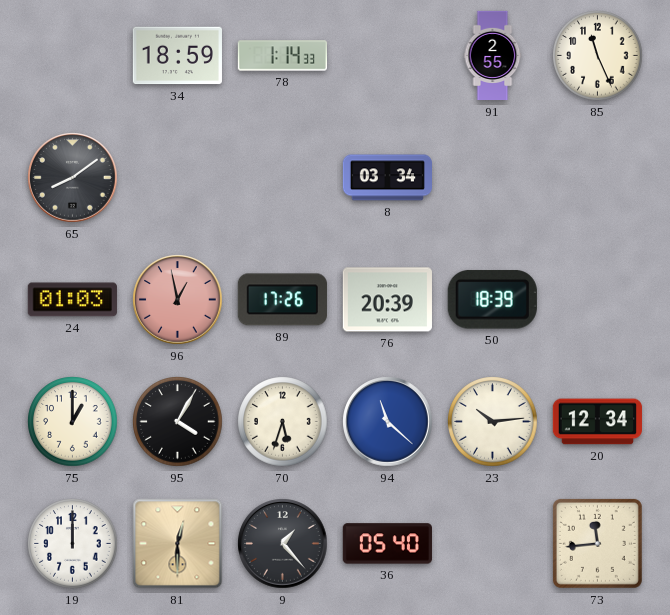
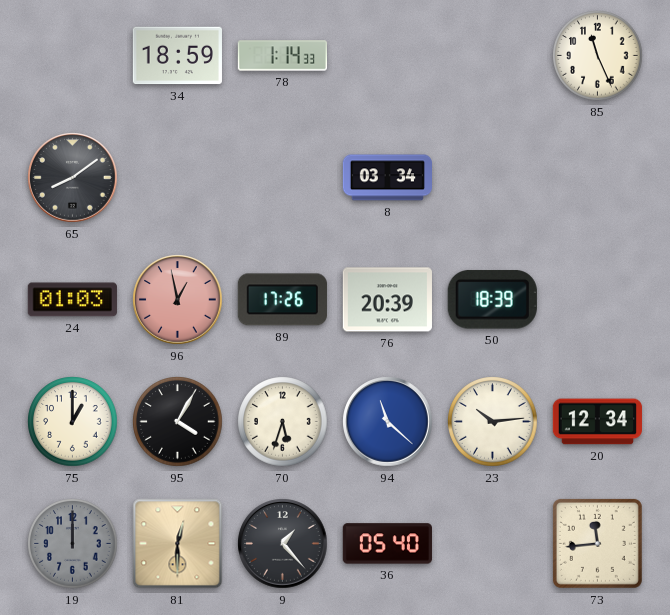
91: 2:55 -> none (493, 56)
19 dial: white -> grey (73, 544)
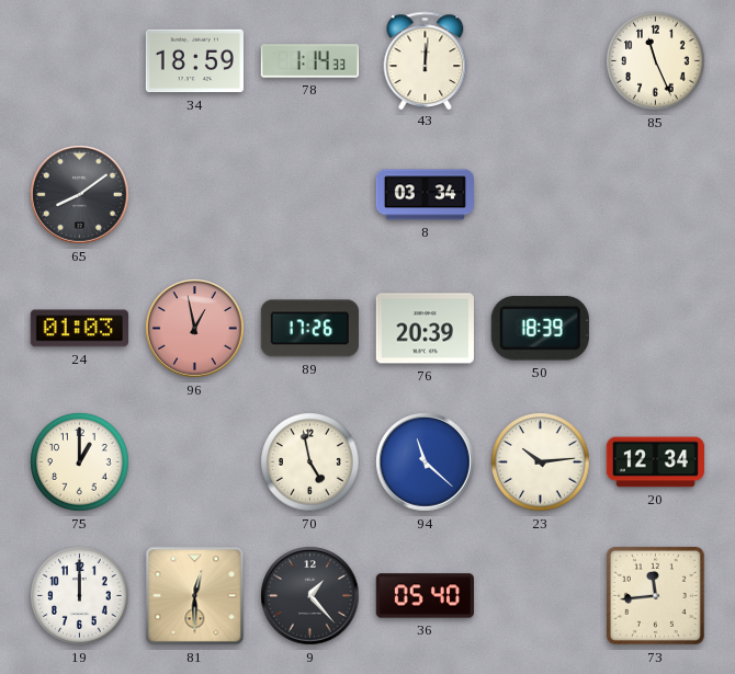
43: none -> 12:01 (426, 60)
95: 4:05 -> none (178, 422)
70: 5:33 -> 4:58 (310, 462)
19 dial: grey -> white (80, 596)
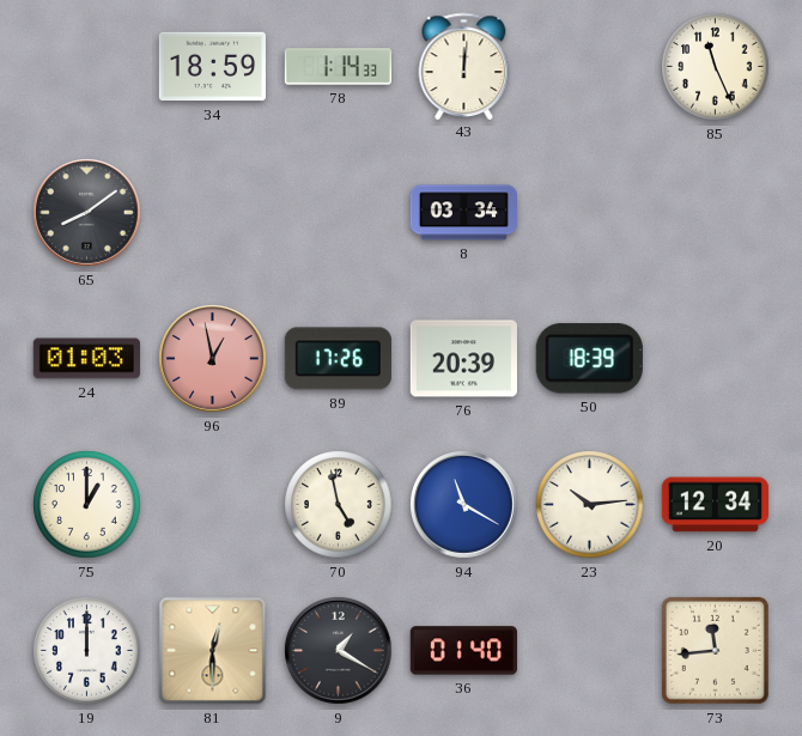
94: 11:22 -> 11:20 (464, 505)
9: 1:23 -> 1:20 (339, 651)
36: 05:40 -> 01:40 (463, 651)
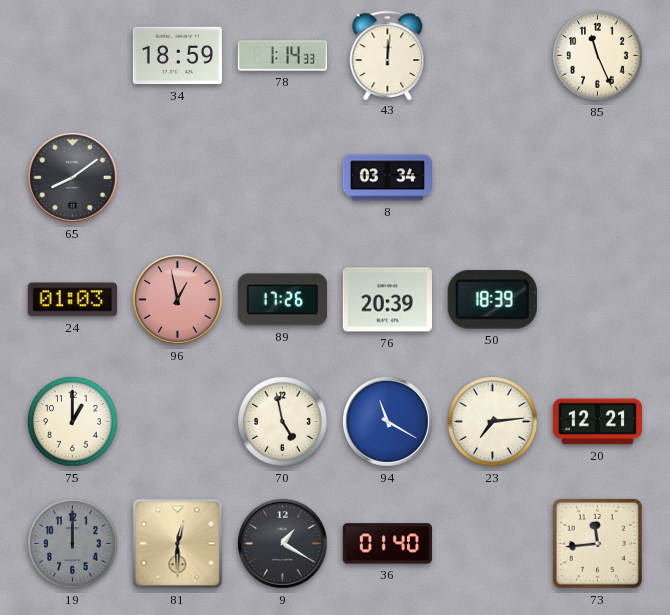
23: 10:14 -> 7:14 (493, 422)
20: 12:34 -> 12:21 (597, 422)
19 dial: white -> grey (73, 544)
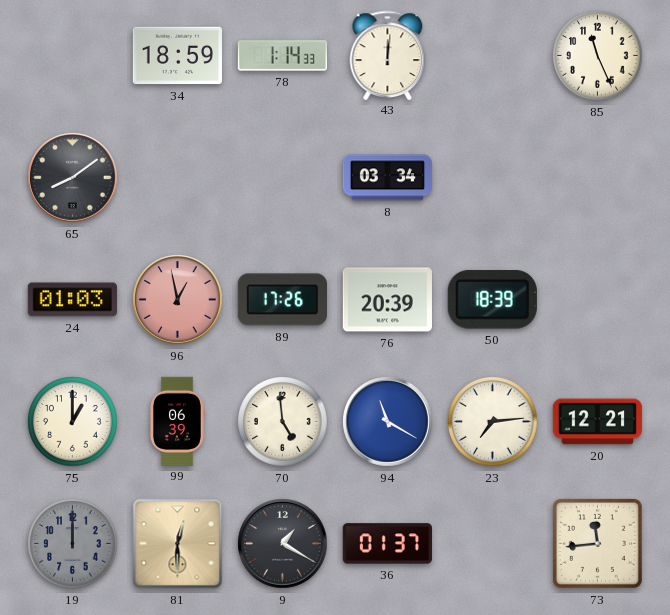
99: none -> 06:39 (177, 421)
70: 4:58 -> 4:59 (283, 422)
36: 01:40 -> 01:37 (387, 544)
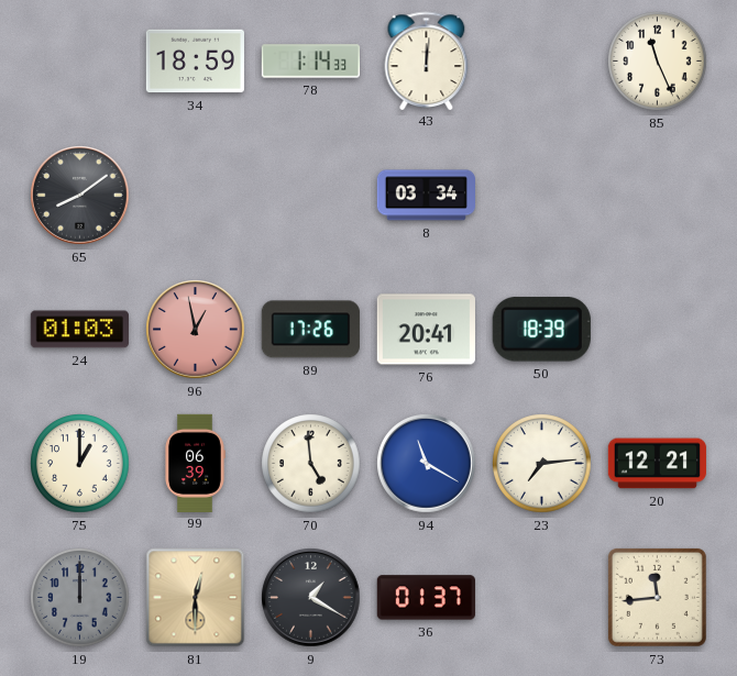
76: 20:39 -> 20:41 (426, 330)
